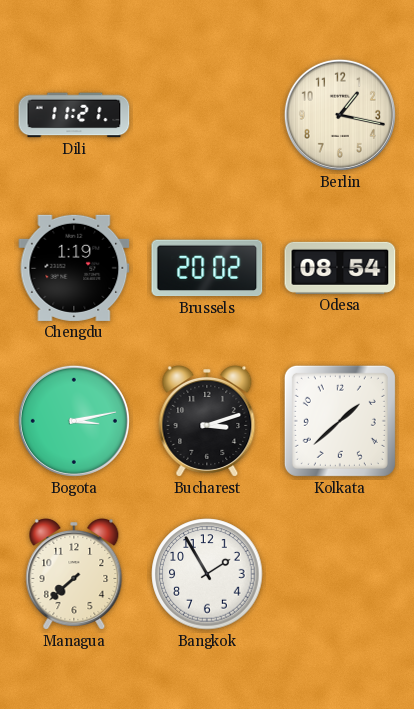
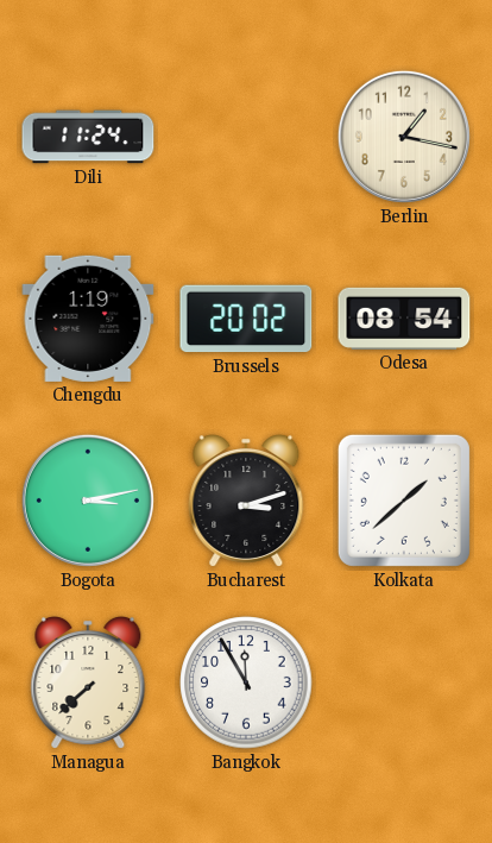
Dili: 11:21 -> 11:24 (88, 137)
Bangkok: 1:55 -> 11:55 (246, 682)
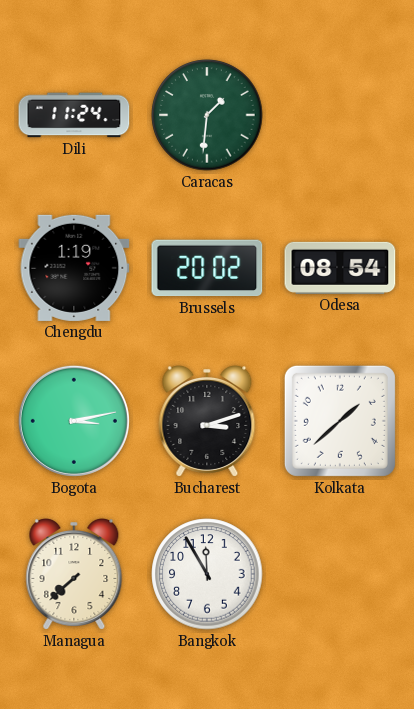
Caracas: none -> 1:31 (207, 115)
Berlin: 1:17 -> none (404, 137)
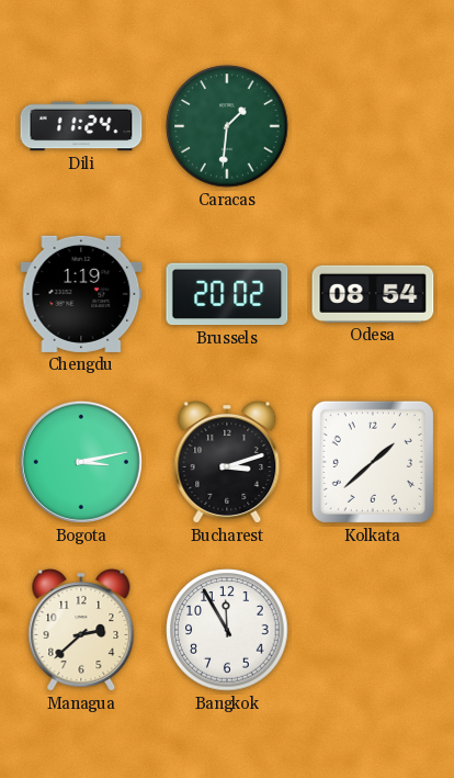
Managua: 7:38 -> 2:38 (81, 631)
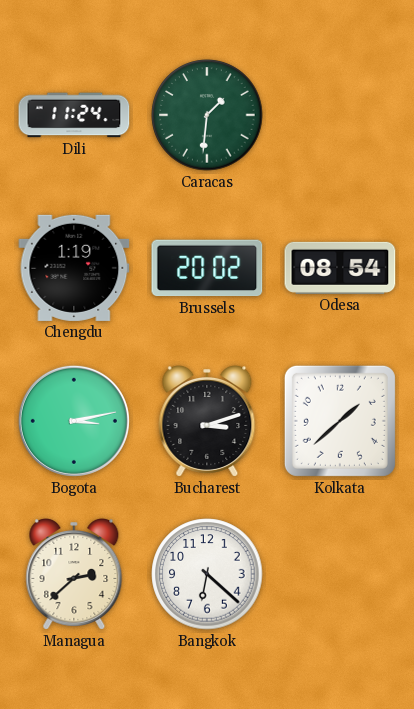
Bangkok: 11:55 -> 6:22 (207, 574)
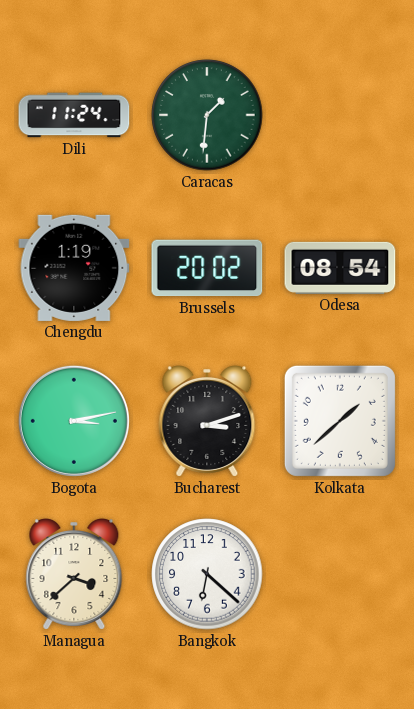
Managua: 2:38 -> 3:38 (74, 575)
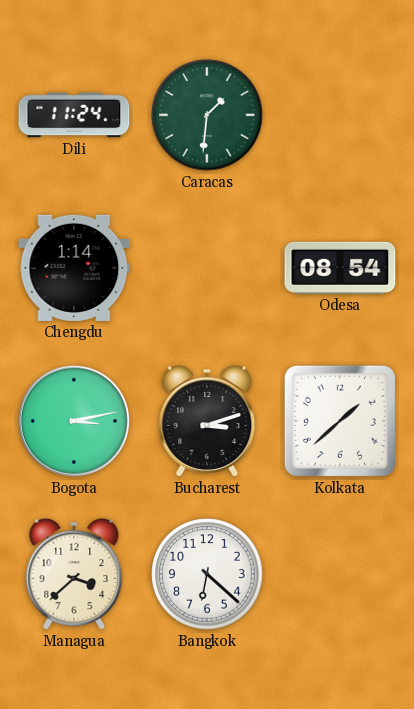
Chengdu: 1:19 -> 1:14 (74, 268)
Brussels: 20:02 -> none (207, 268)
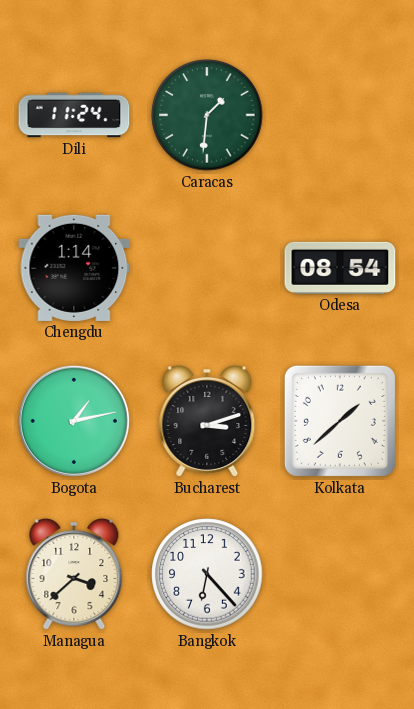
Bogota: 3:13 -> 1:13 (74, 421)
Bangkok: 6:22 -> 6:23 (207, 574)
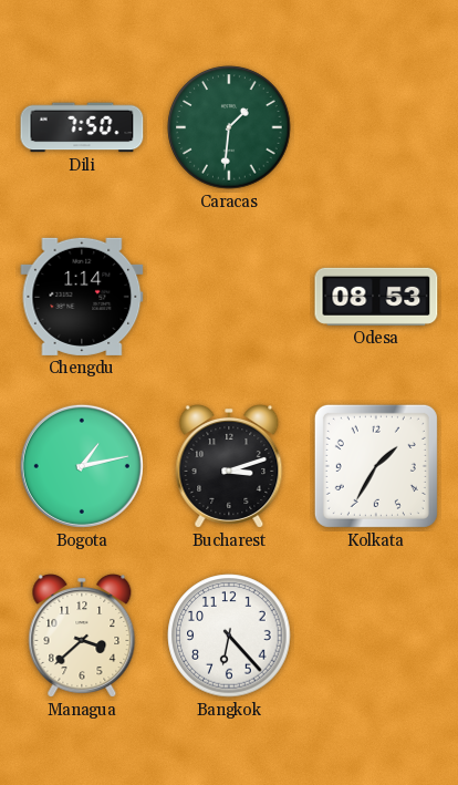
Dili: 11:24 -> 7:50 (82, 127)
Odesa: 08:54 -> 08:53 (376, 297)
Kolkata: 1:38 -> 1:35 (376, 466)
